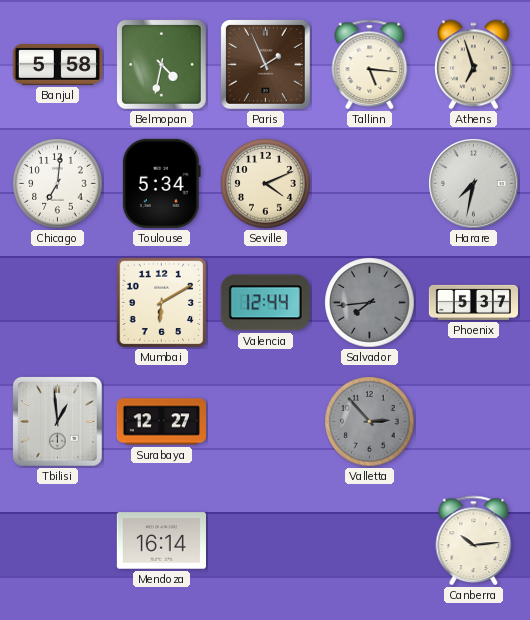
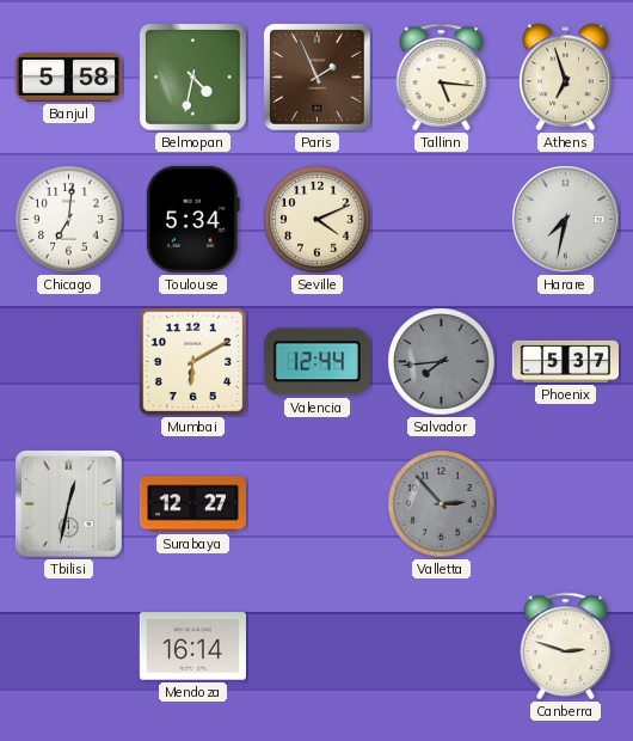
Tbilisi: 12:59 -> 12:32 (69, 504)
Canberra: 10:14 -> 2:48 (566, 645)
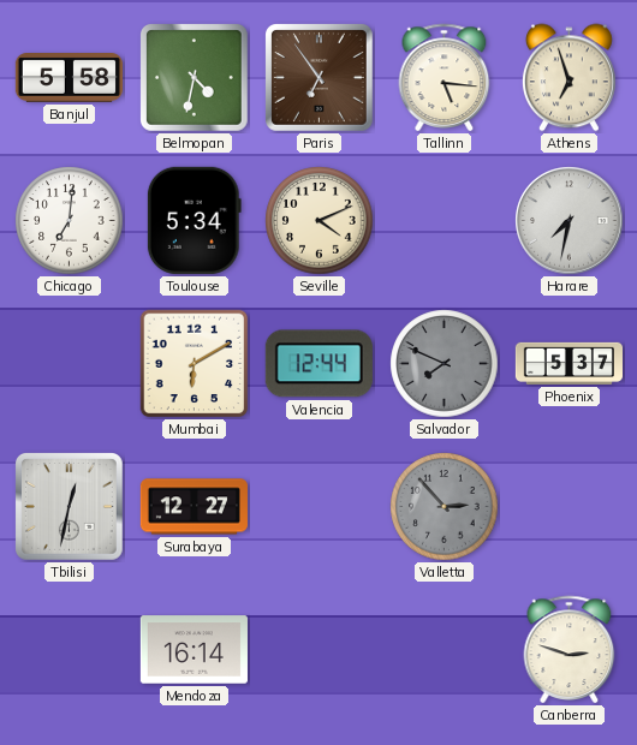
Paris: 1:56 -> 6:54 (320, 78)
Salvador: 7:44 -> 7:49 (445, 364)
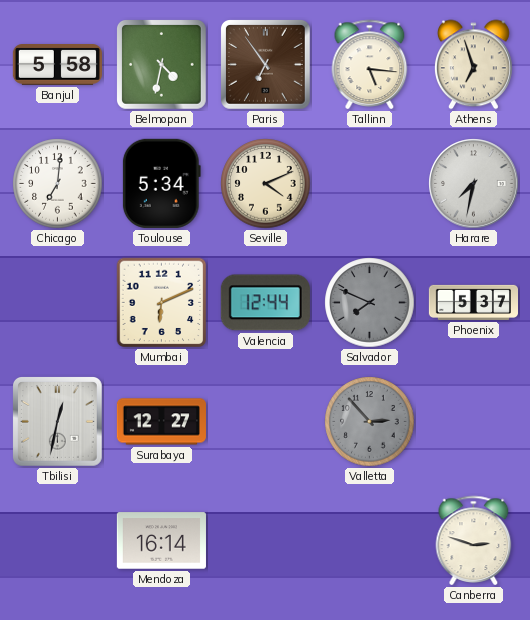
Mumbai: 6:10 -> 6:11 (162, 303)
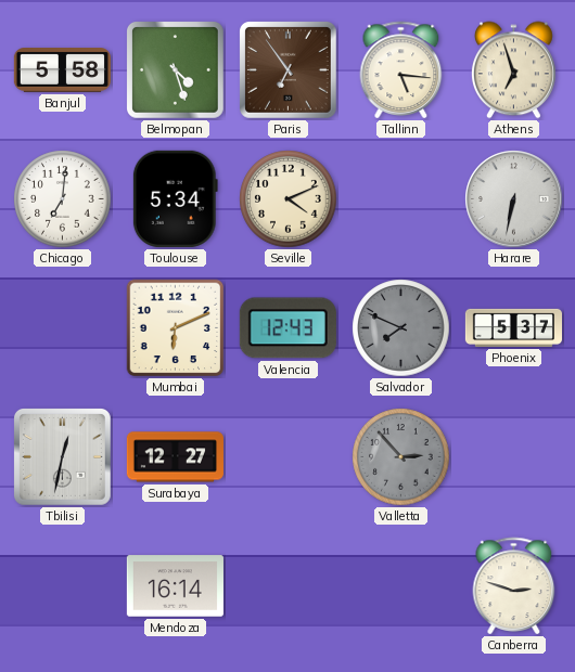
Belmopan: 4:32 -> 4:27 (176, 70)
Harare: 7:32 -> 6:32 (514, 199)
Valencia: 12:44 -> 12:43 (287, 328)
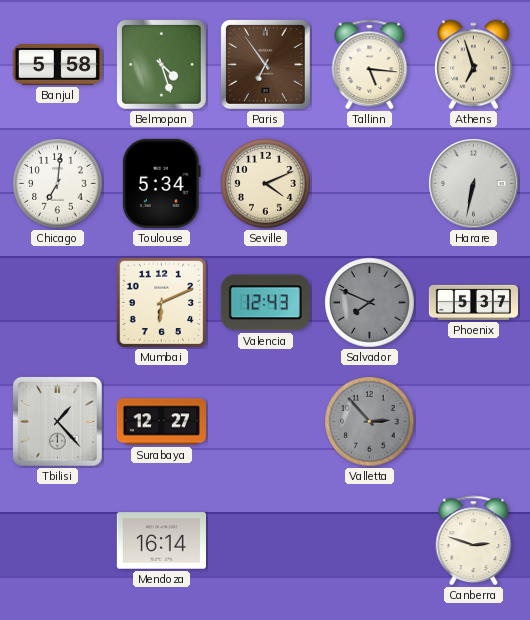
Tbilisi: 12:32 -> 1:23 (58, 422)
